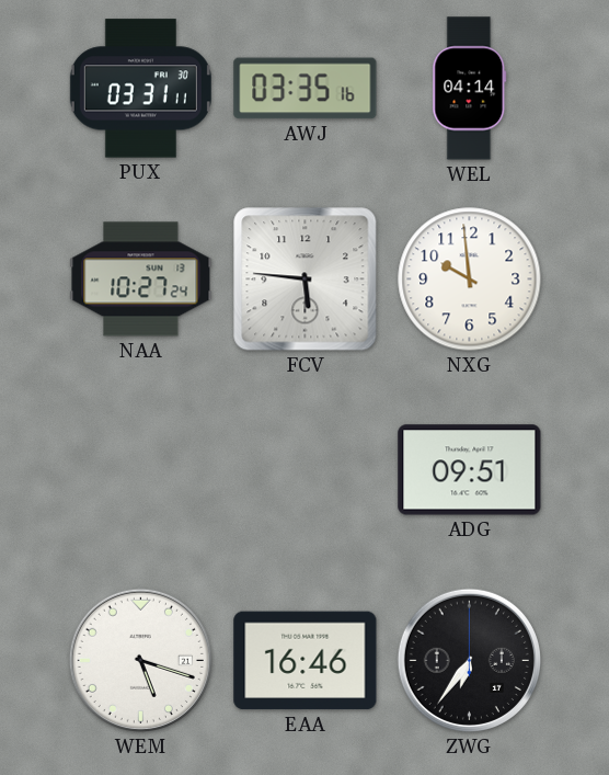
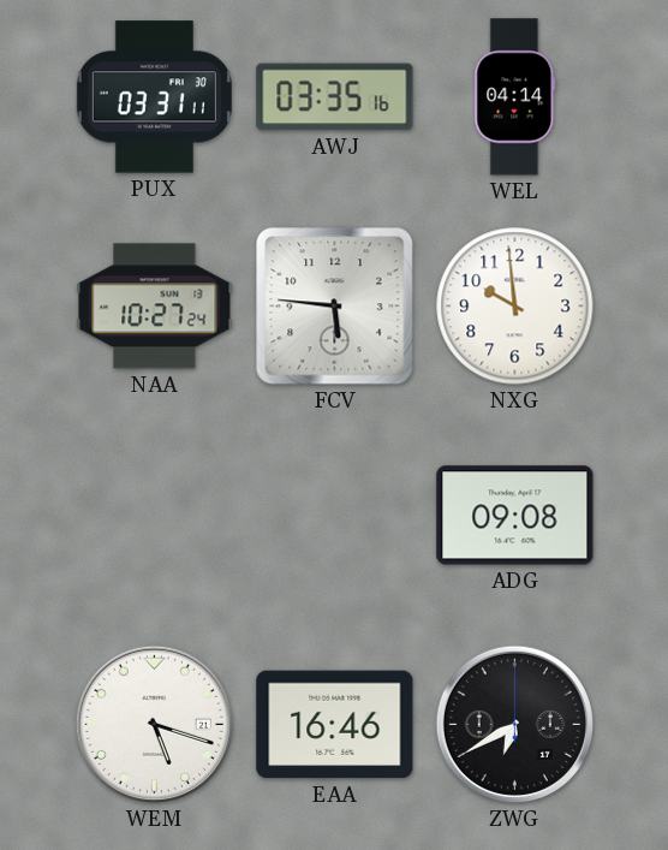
ADG: 09:51 -> 09:08 (515, 516)
ZWG: 6:36 -> 6:40 (514, 724)
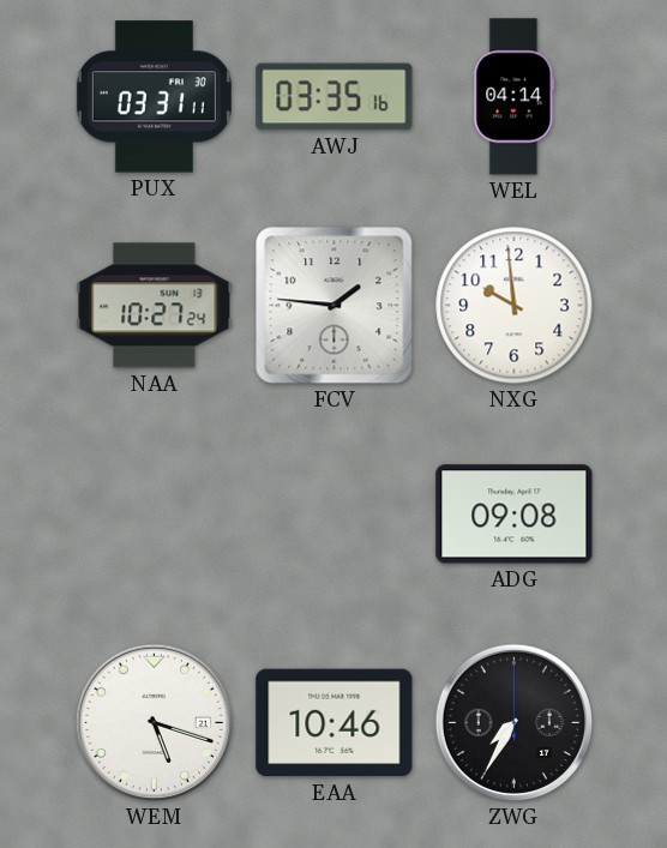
FCV: 5:46 -> 1:46 (335, 306)
EAA: 16:46 -> 10:46 (335, 723)
ZWG: 6:40 -> 7:35 (513, 722)
